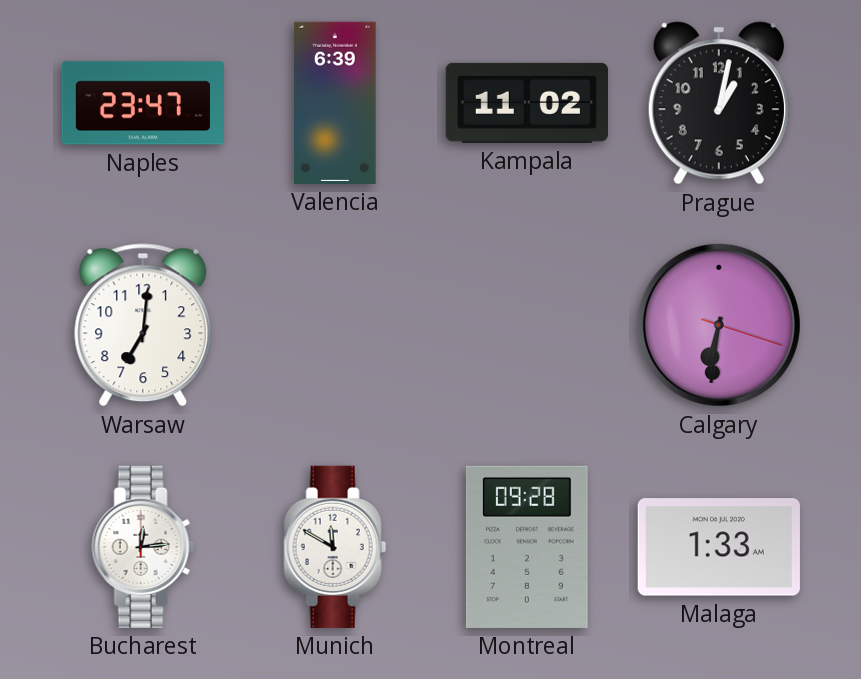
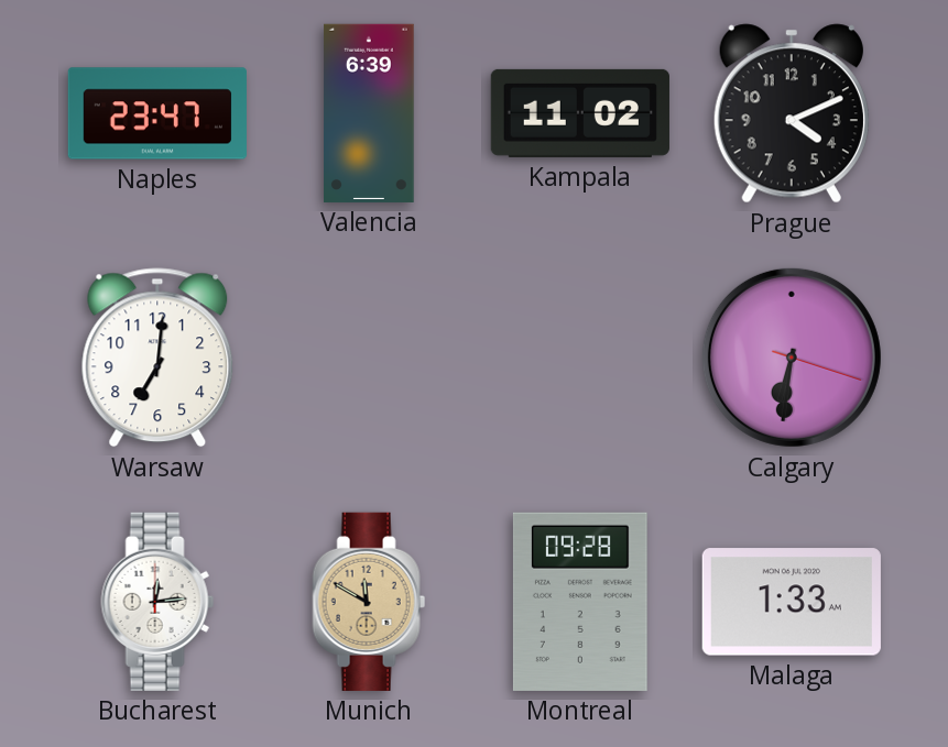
Prague: 1:02 -> 4:11 (792, 113)
Munich dial: white -> champagne (369, 602)
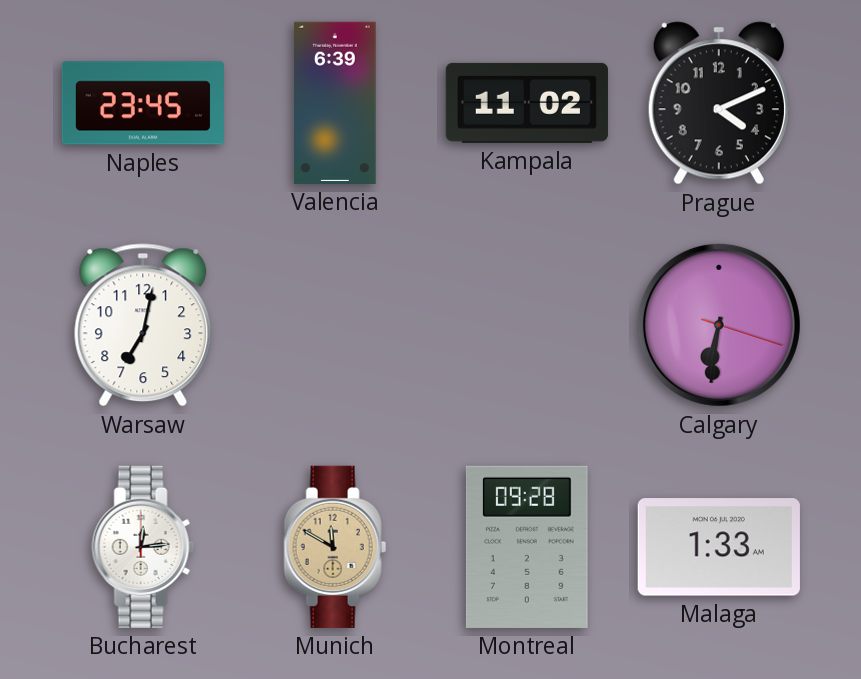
Naples: 23:47 -> 23:45 (143, 103)
Warsaw: 7:01 -> 7:02 (143, 325)
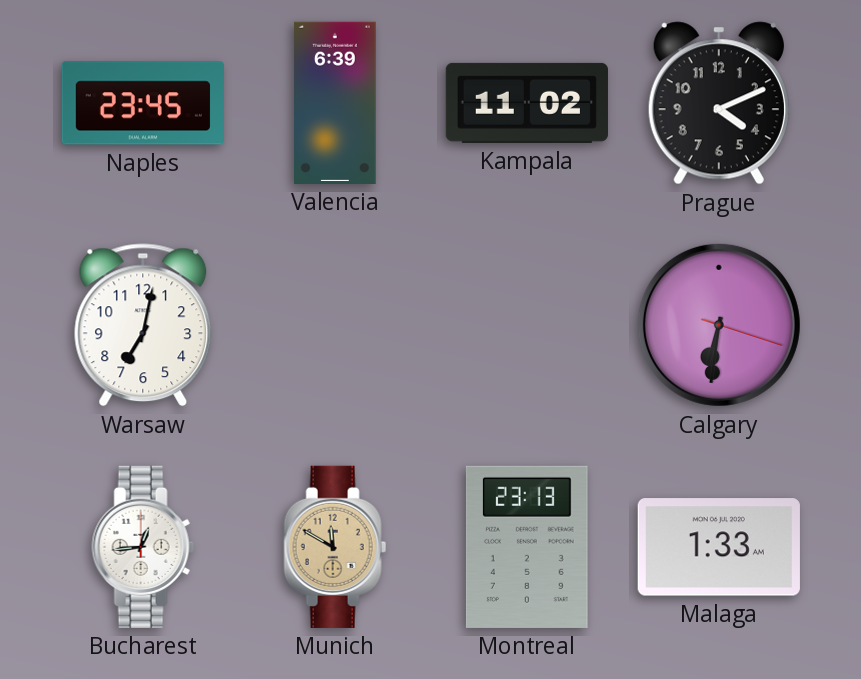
Bucharest: 12:14 -> 12:44 (143, 547)
Montreal: 09:28 -> 23:13 (527, 547)
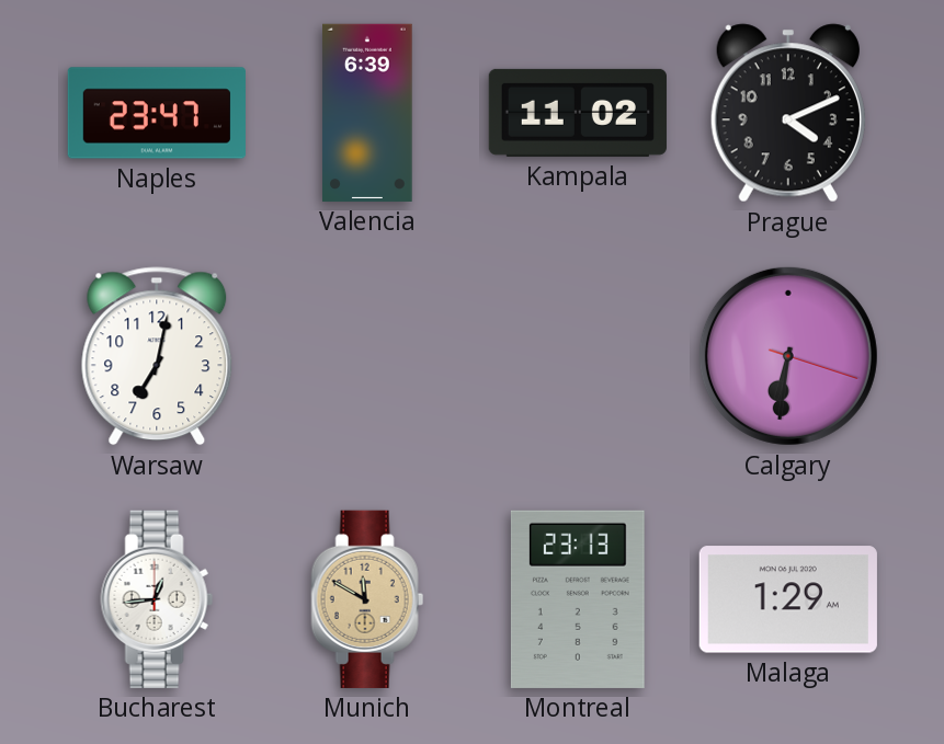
Naples: 23:45 -> 23:47 (157, 113)
Malaga: 1:33 -> 1:29 (788, 599)
